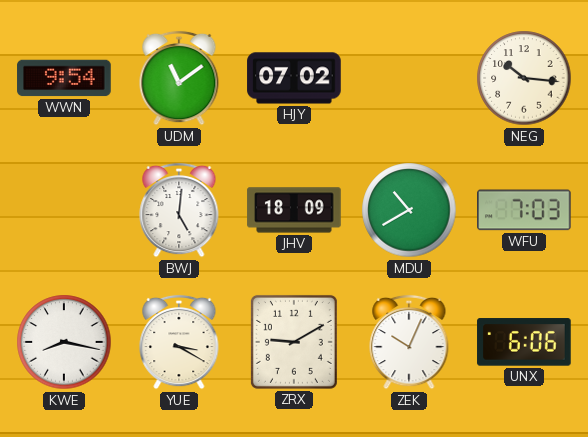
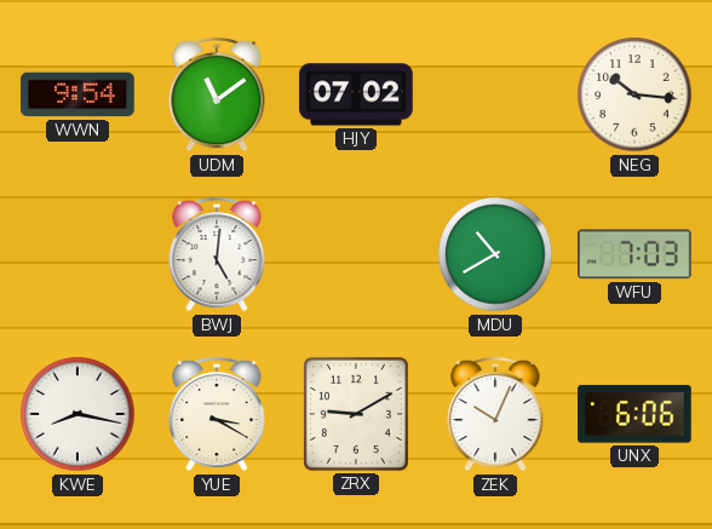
JHV: 18:09 -> none (294, 210)
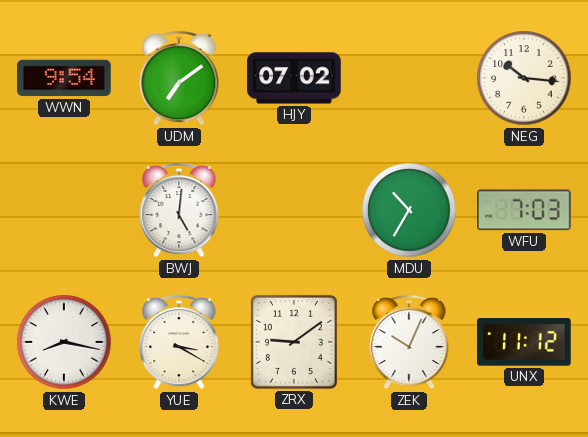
UDM: 11:09 -> 7:09 (179, 78)
MDU: 10:40 -> 10:35 (409, 210)
ZRX: 9:10 -> 9:09 (294, 342)
UNX: 6:06 -> 11:12 (524, 342)
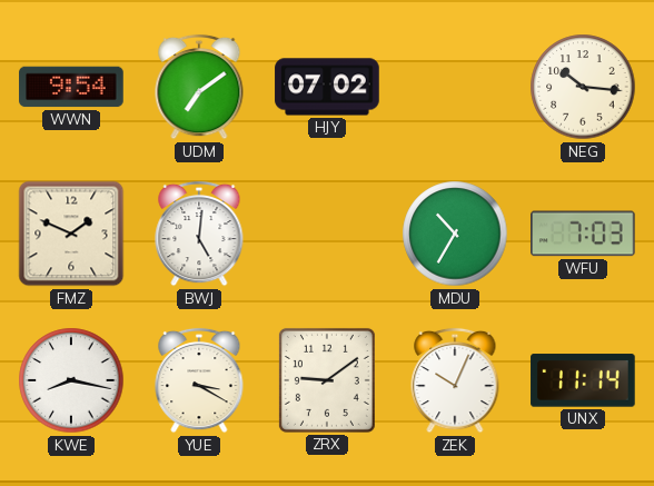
FMZ: none -> 1:49 (71, 234)
UNX: 11:12 -> 11:14 (583, 380)
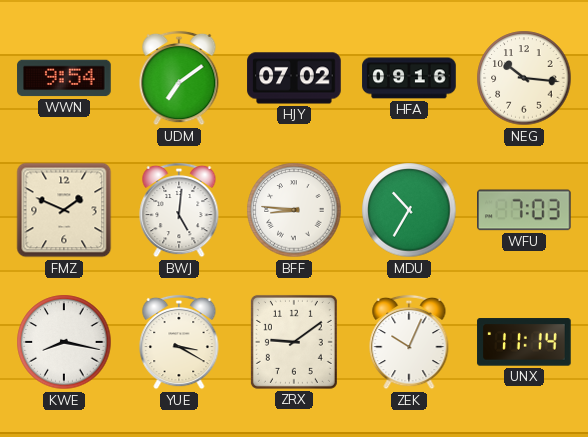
HFA: none -> 09:16 (409, 78)
BFF: none -> 8:46 (294, 210)
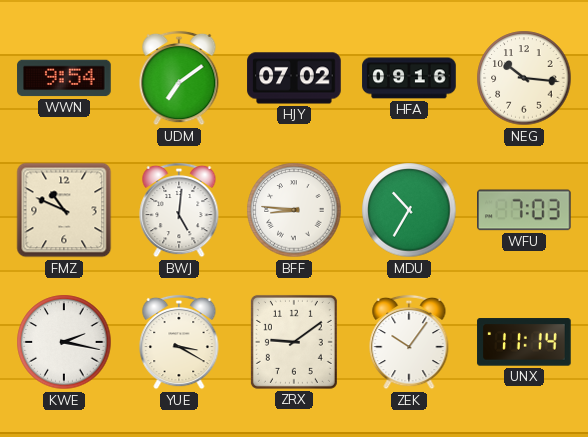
FMZ: 1:49 -> 10:49 (64, 210)
KWE: 8:17 -> 2:17 (64, 342)
ZEK: 10:04 -> 10:06 (409, 342)
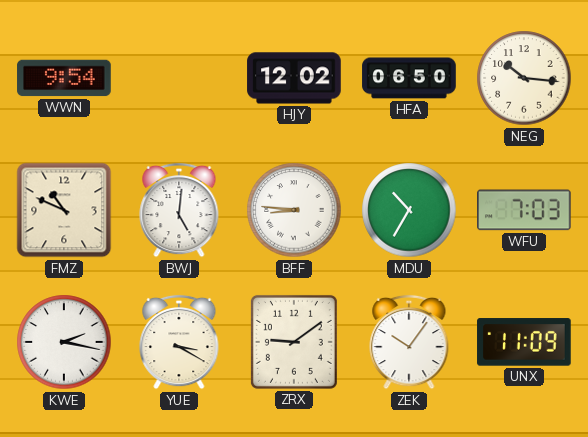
UDM: 7:09 -> none (179, 78)
HJY: 07:02 -> 12:02 (294, 78)
HFA: 09:16 -> 06:50 (409, 78)
UNX: 11:14 -> 11:09 (524, 342)
